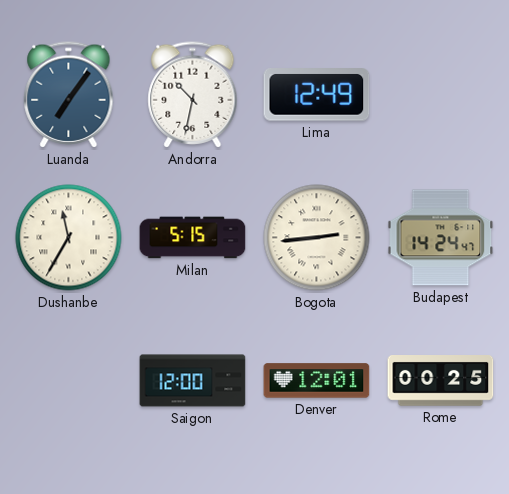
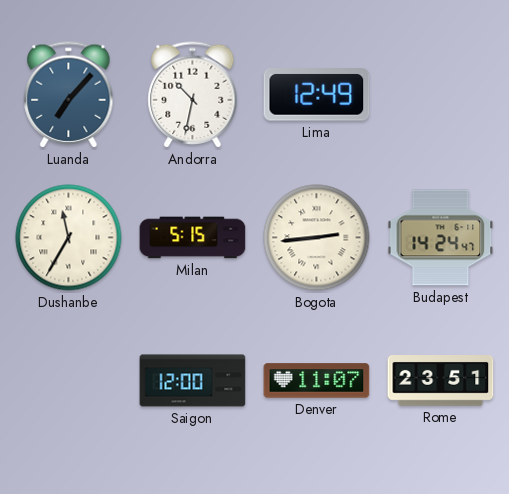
Luanda: 7:06 -> 7:07 (69, 95)
Denver: 12:01 -> 11:07 (317, 381)
Rome: 00:25 -> 23:51 (441, 381)
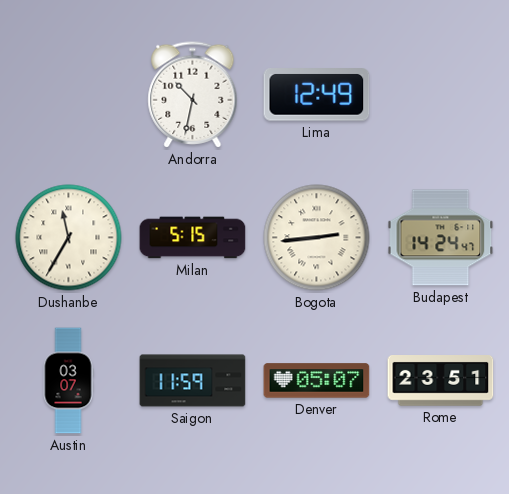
Luanda: 7:07 -> none (69, 95)
Austin: none -> 03:07 (68, 381)
Saigon: 12:00 -> 11:59 (193, 381)
Denver: 11:07 -> 05:07 (317, 381)
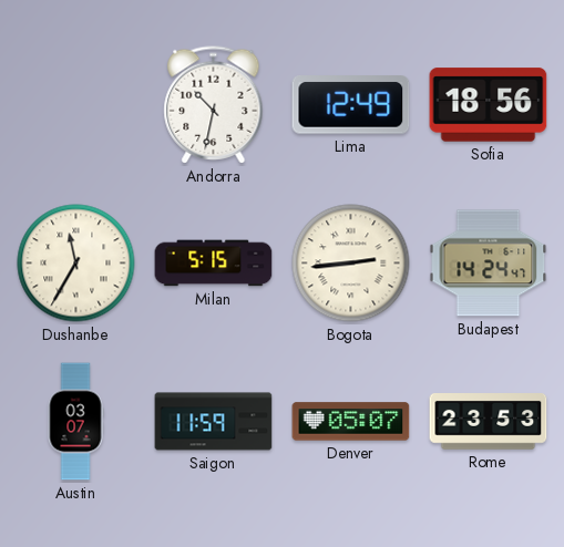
Sofia: none -> 18:56 (489, 105)
Rome: 23:51 -> 23:53 (489, 422)
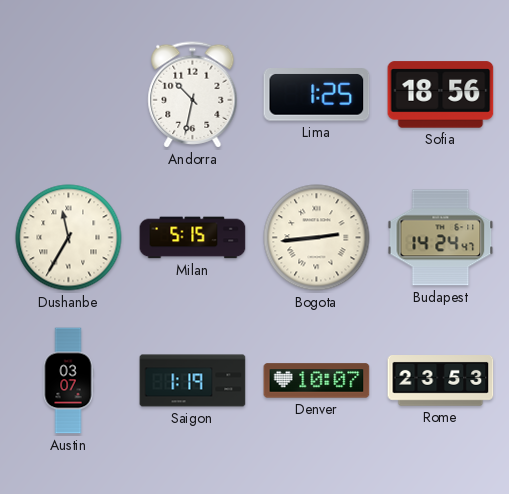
Lima: 12:49 -> 1:25 (317, 95)
Saigon: 11:59 -> 1:19 (193, 381)
Denver: 05:07 -> 10:07 (317, 381)
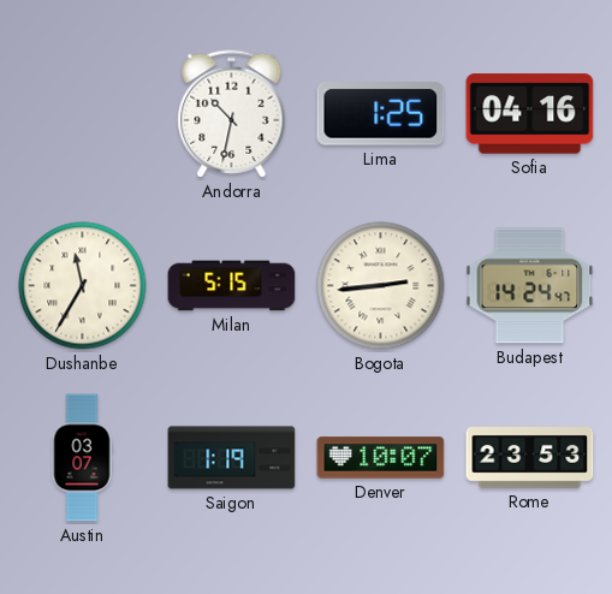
Sofia: 18:56 -> 04:16 (530, 114)
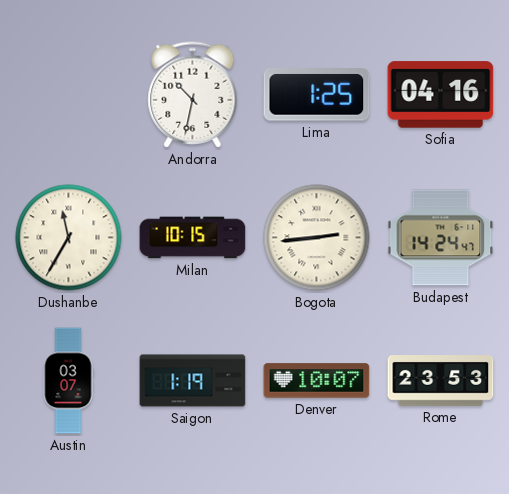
Milan: 5:15 -> 10:15 (193, 238)
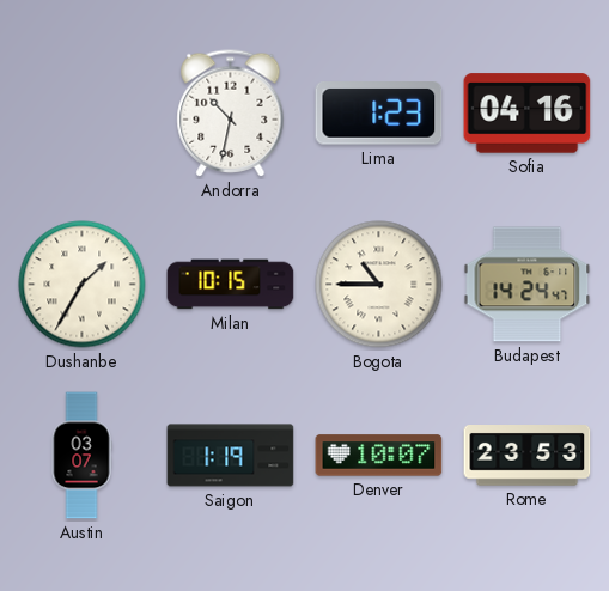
Lima: 1:25 -> 1:23 (379, 114)
Dushanbe: 11:35 -> 1:35 (83, 285)
Bogota: 2:44 -> 10:45 (379, 285)
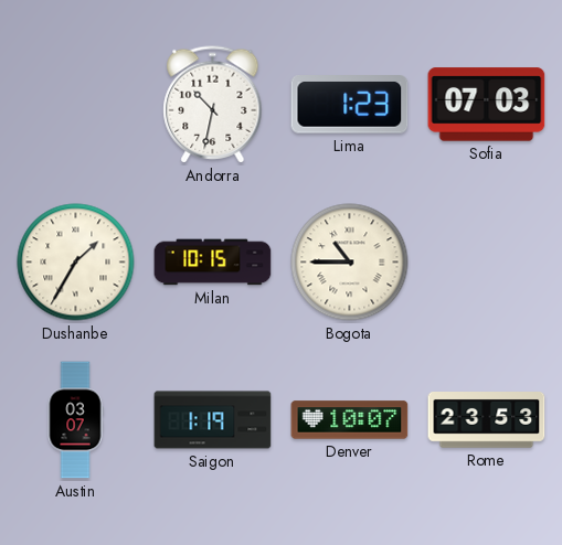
Sofia: 04:16 -> 07:03 (487, 105)
Budapest: 14:24 -> none (528, 285)
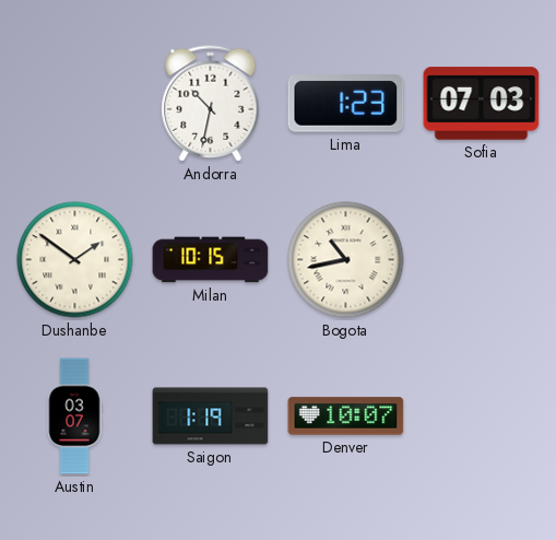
Dushanbe: 1:35 -> 1:51 (75, 260)
Bogota: 10:45 -> 10:43 (346, 260)
Rome: 23:53 -> none (487, 420)
